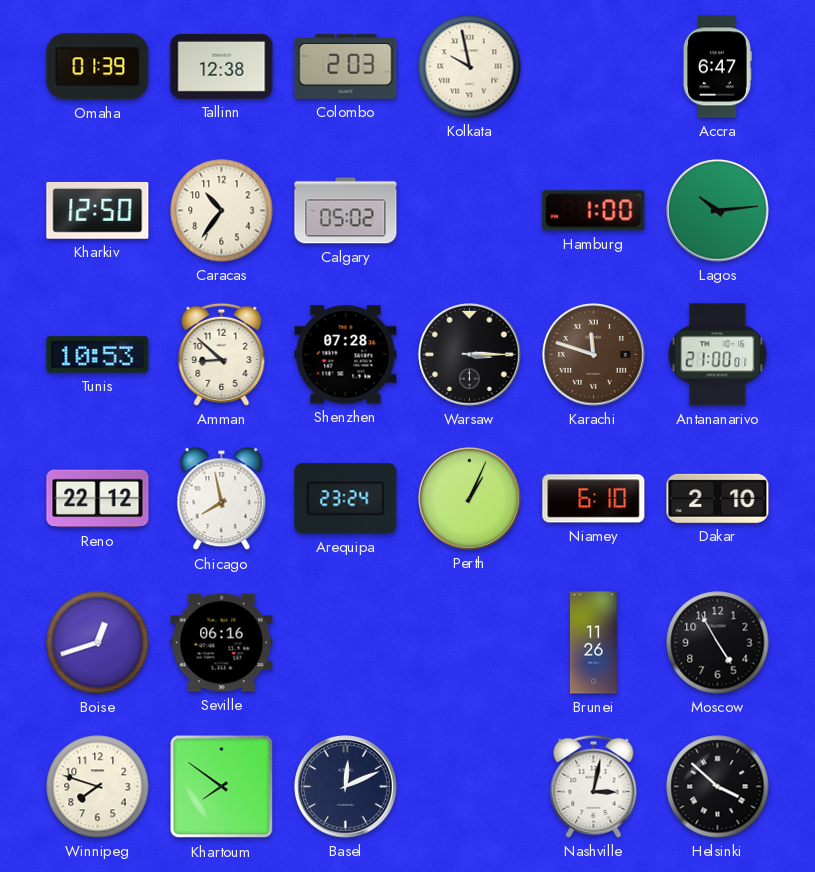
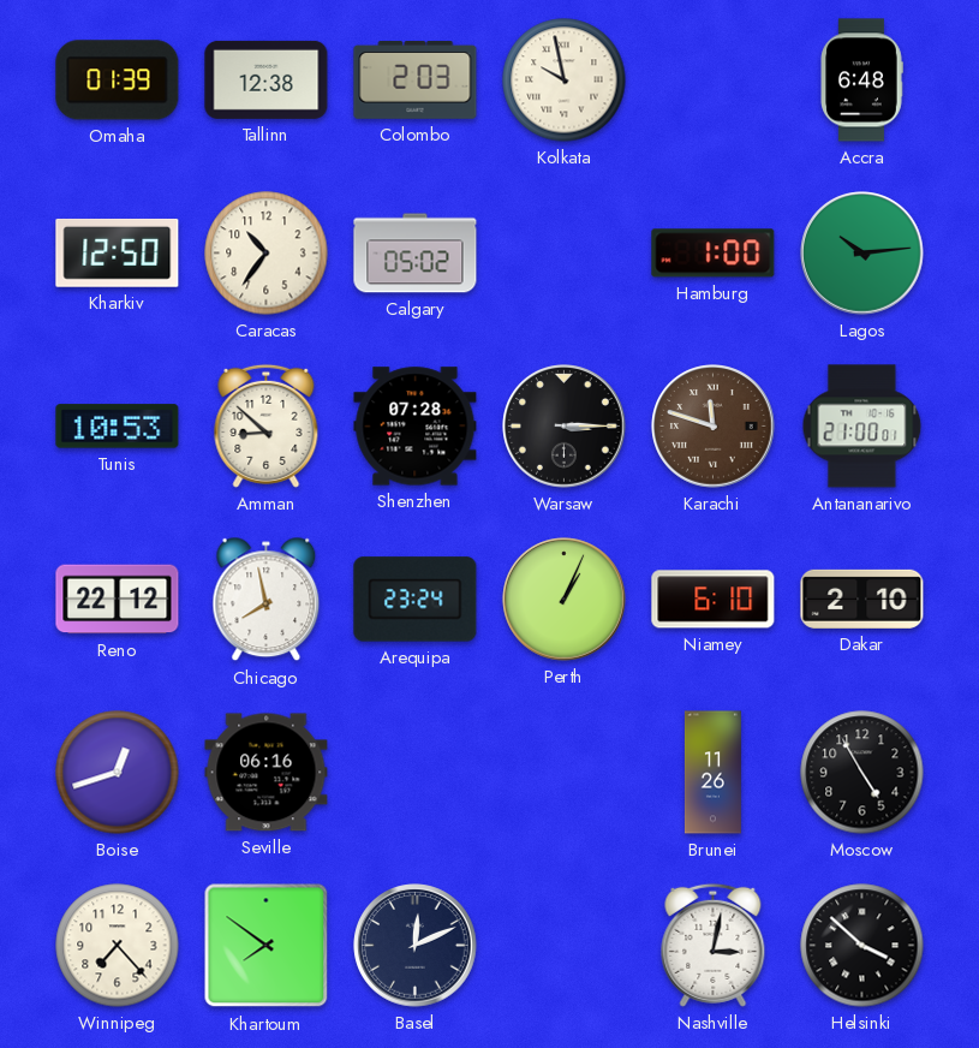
Accra: 6:47 -> 6:48 (861, 81)
Winnipeg: 7:48 -> 7:23 (118, 946)
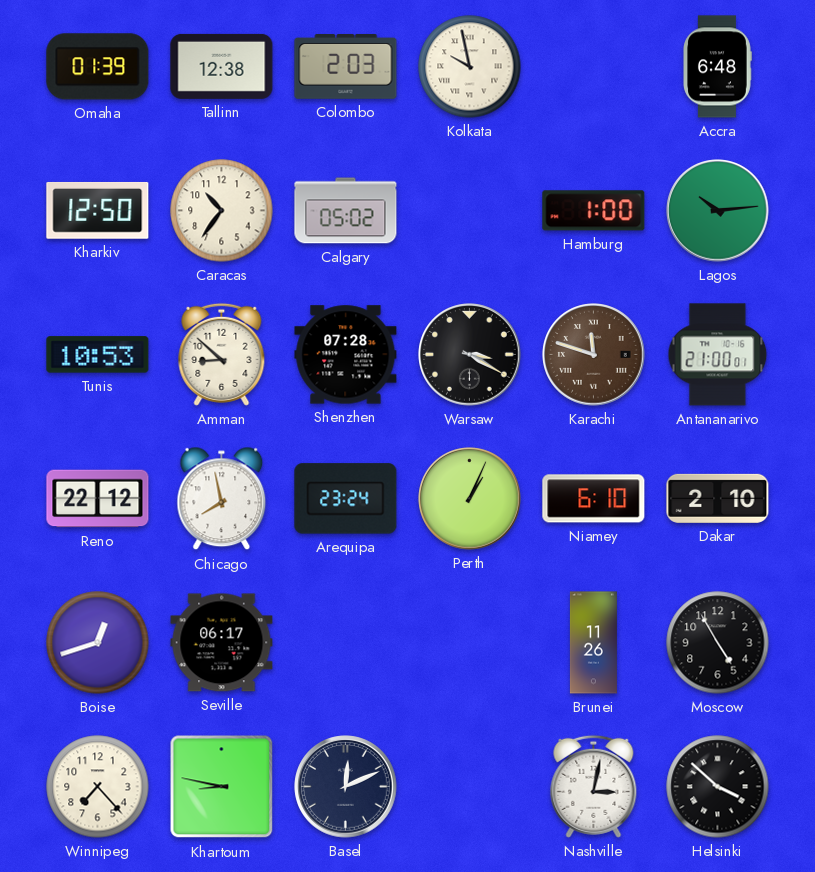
Warsaw: 3:15 -> 3:20 (470, 355)
Seville: 06:16 -> 06:17 (222, 643)
Khartoum: 7:51 -> 8:47 (222, 787)
